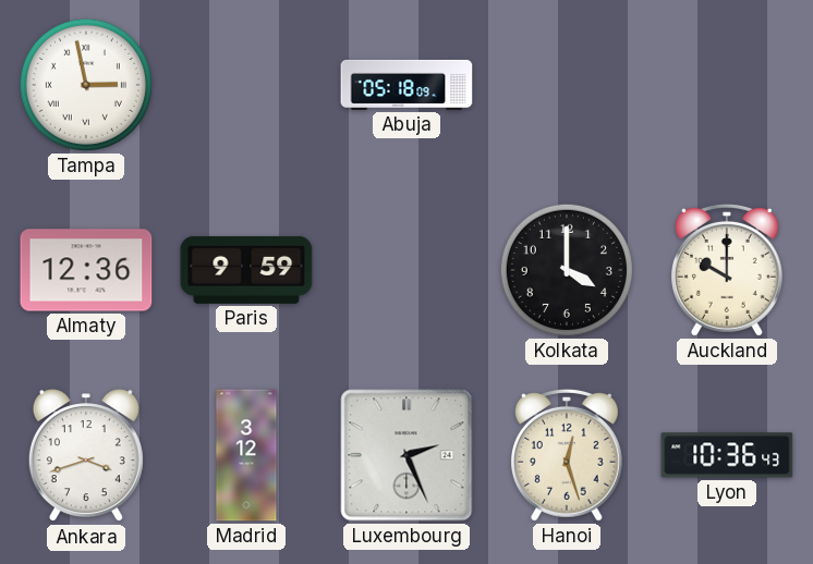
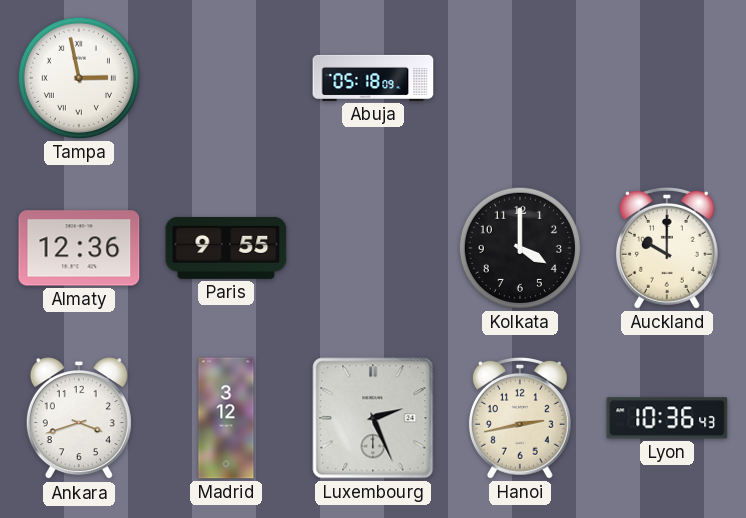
Paris: 9:59 -> 9:55 (226, 248)
Hanoi: 12:27 -> 2:43 (520, 418)
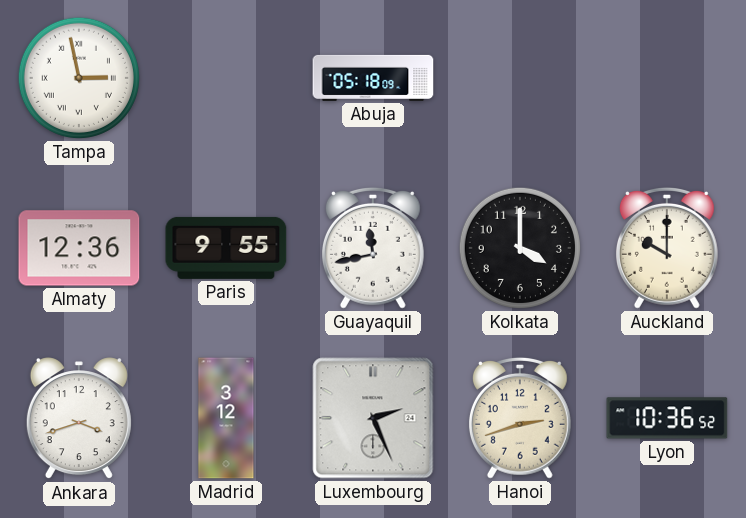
Guayaquil: none -> 11:43 (373, 248)
Hanoi: 2:43 -> 2:42 (520, 418)
Lyon: 10:36:43 -> 10:36:52 (667, 418)
